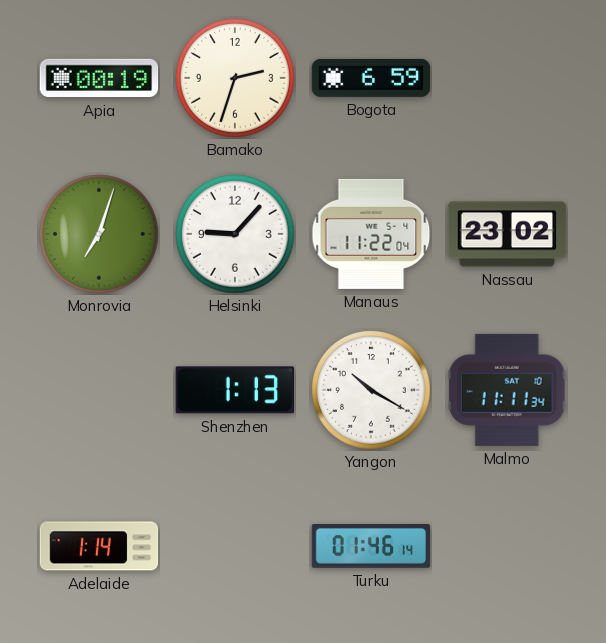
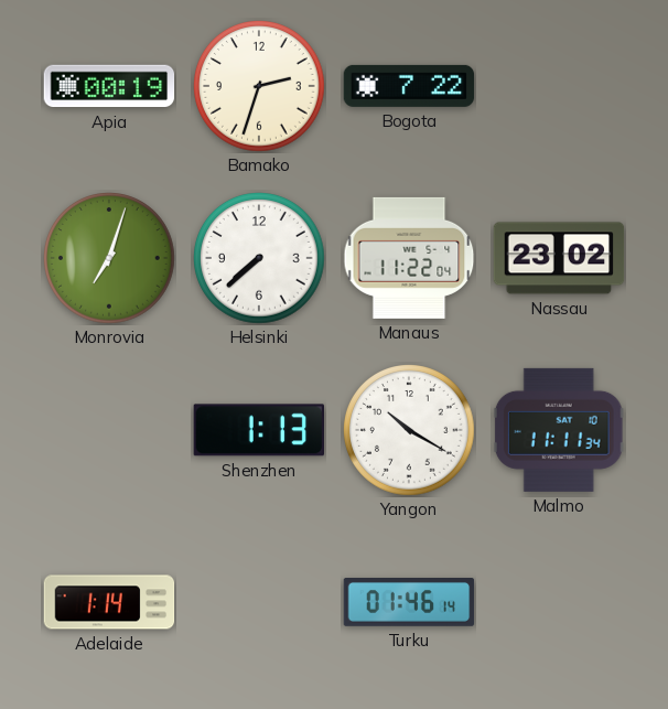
Bogota: 6:59 -> 7:22 (409, 86)
Helsinki: 9:07 -> 7:38 (259, 258)
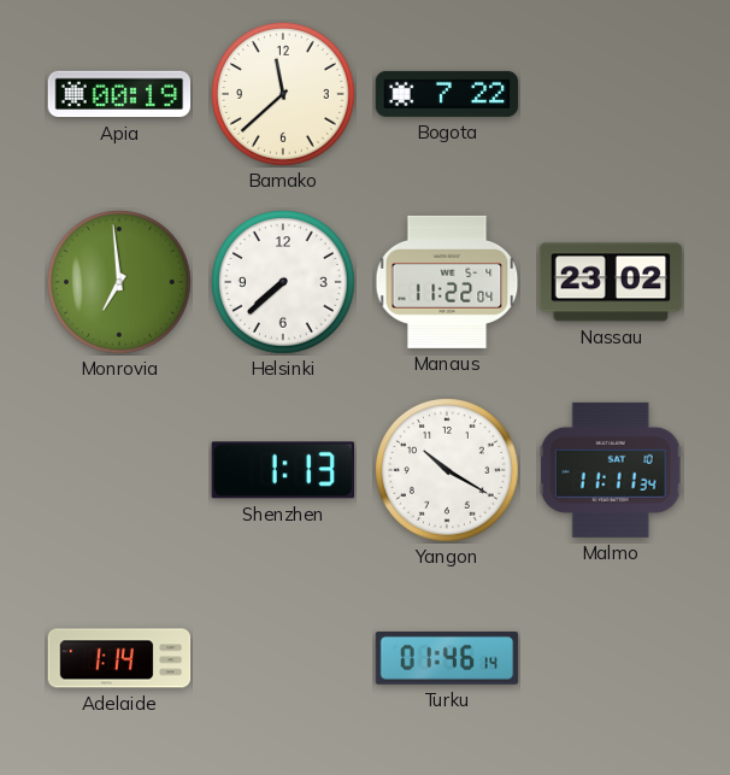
Bamako: 2:33 -> 11:38 (283, 94)
Monrovia: 7:03 -> 6:59 (119, 282)
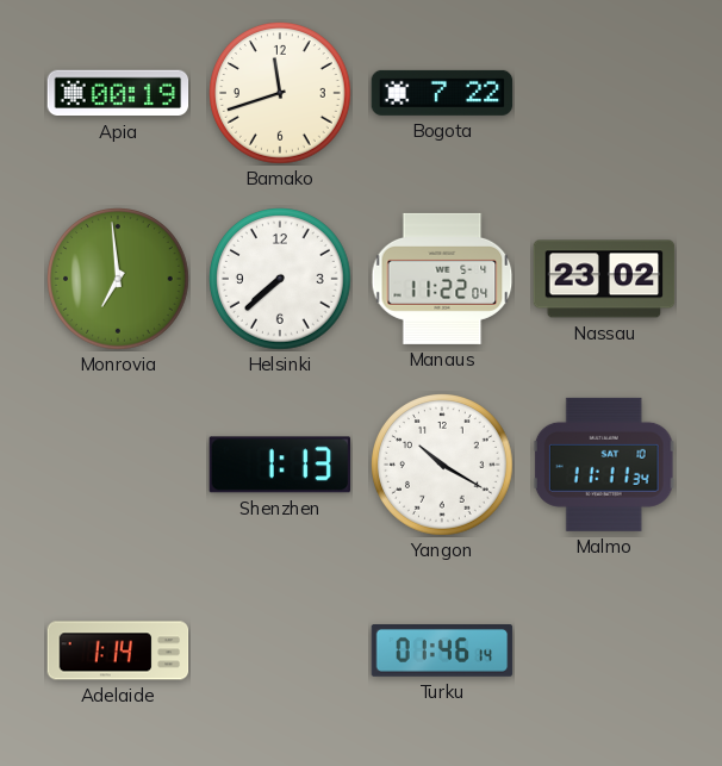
Bamako: 11:38 -> 11:42 (280, 93)
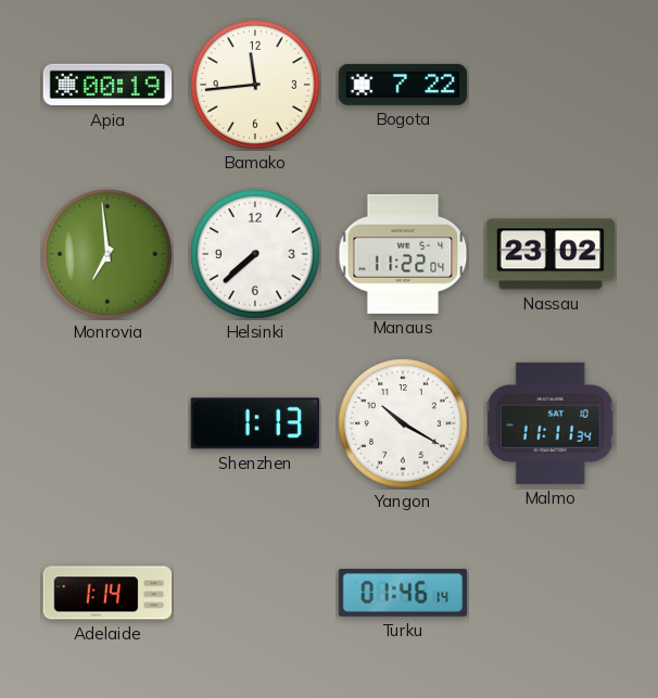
Bamako: 11:42 -> 11:44 (255, 85)
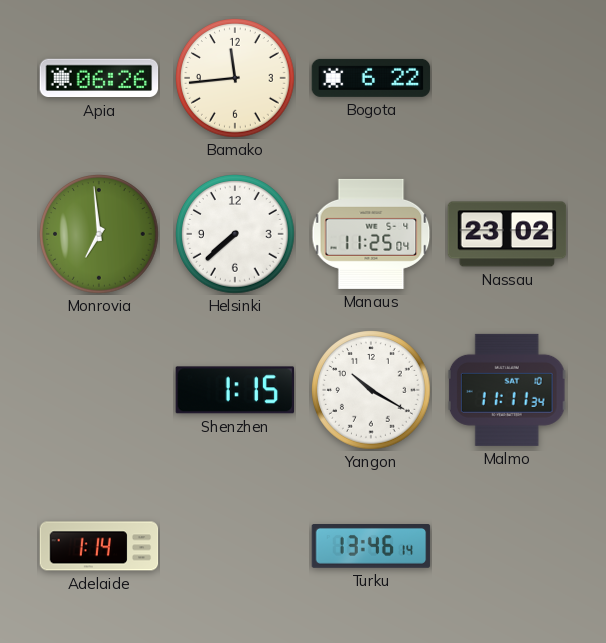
Apia: 00:19 -> 06:26 (99, 78)
Bogota: 7:22 -> 6:22 (371, 78)
Manaus: 11:22 -> 11:25 (371, 234)
Shenzhen: 1:13 -> 1:15 (234, 390)
Turku: 01:46 -> 13:46 (371, 547)
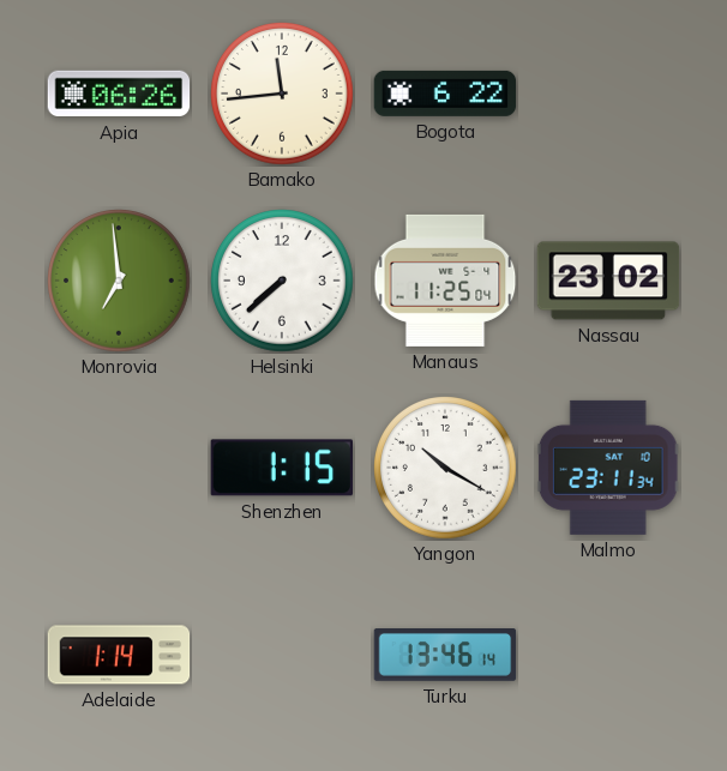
Malmo: 11:11 -> 23:11 (608, 468)
